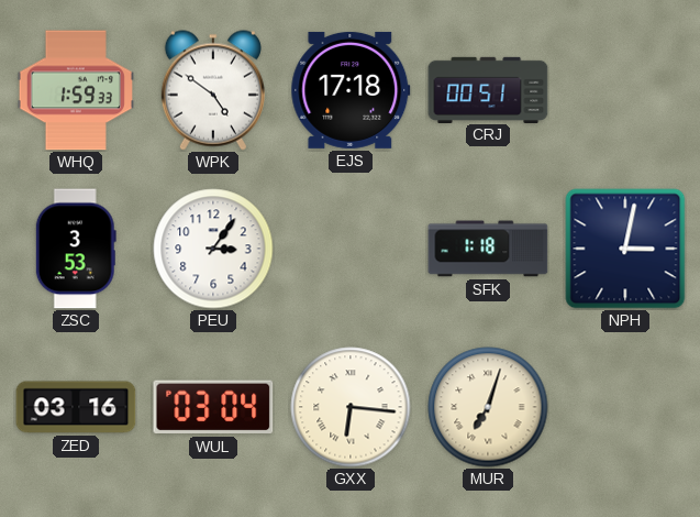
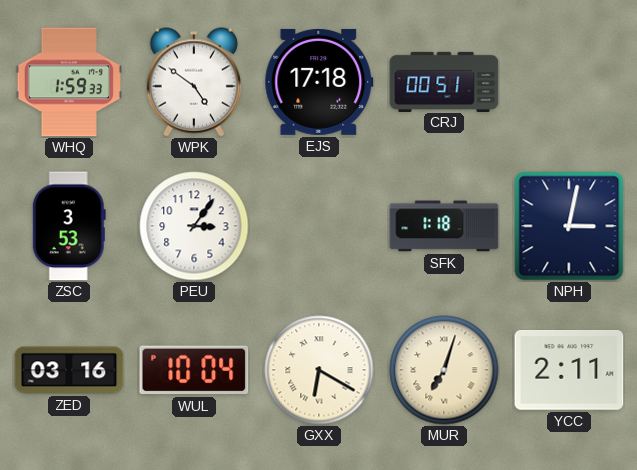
WUL: 03:04 -> 10:04 (194, 370)
GXX: 6:16 -> 6:20 (319, 370)
YCC: none -> 2:11 (569, 371)
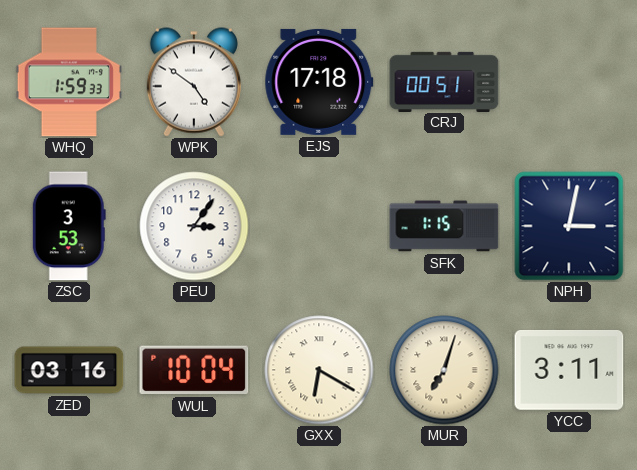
SFK: 1:18 -> 1:15 (444, 226)
YCC: 2:11 -> 3:11 (569, 371)
